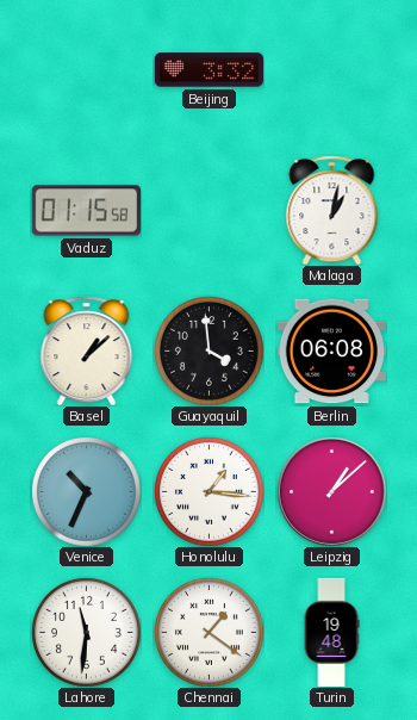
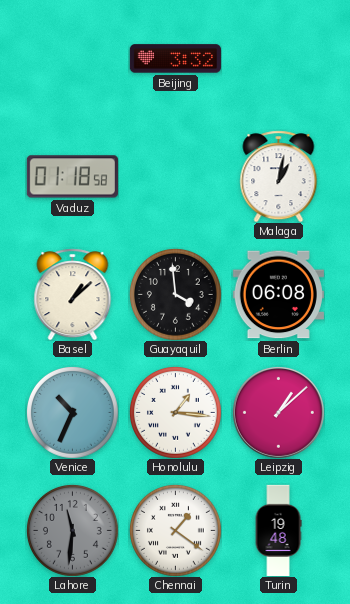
Vaduz: 01:15 -> 01:18 (72, 177)
Lahore dial: white -> grey (72, 530)
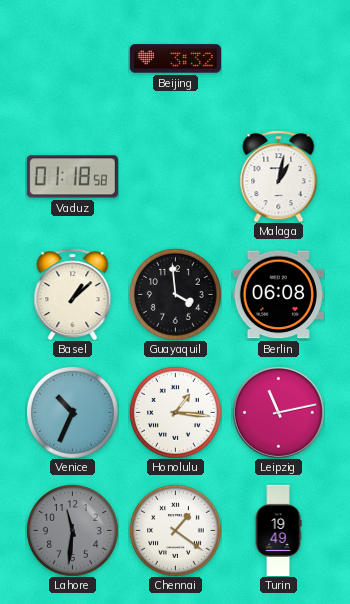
Leipzig: 1:08 -> 11:13 (278, 412)
Turin: 19:48 -> 19:49 (278, 530)
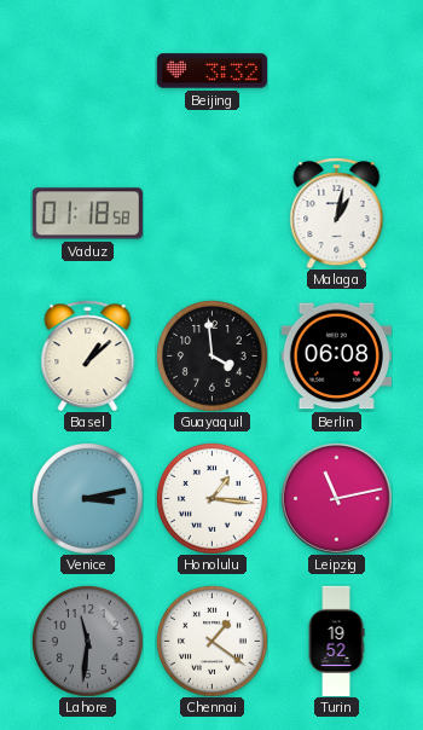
Venice: 10:34 -> 3:13 (87, 498)
Turin: 19:49 -> 19:52 (336, 641)
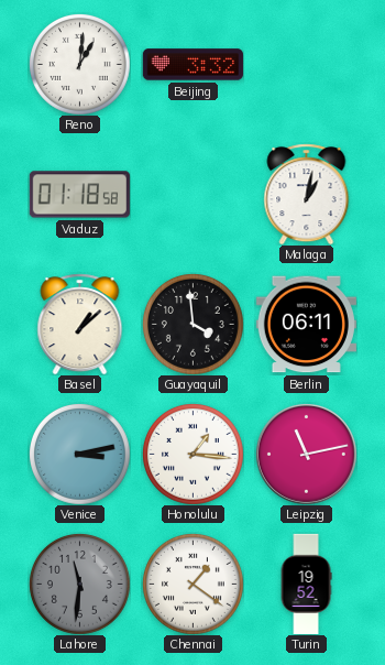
Reno: none -> 1:01 (79, 64)
Berlin: 06:08 -> 06:11 (306, 325)
